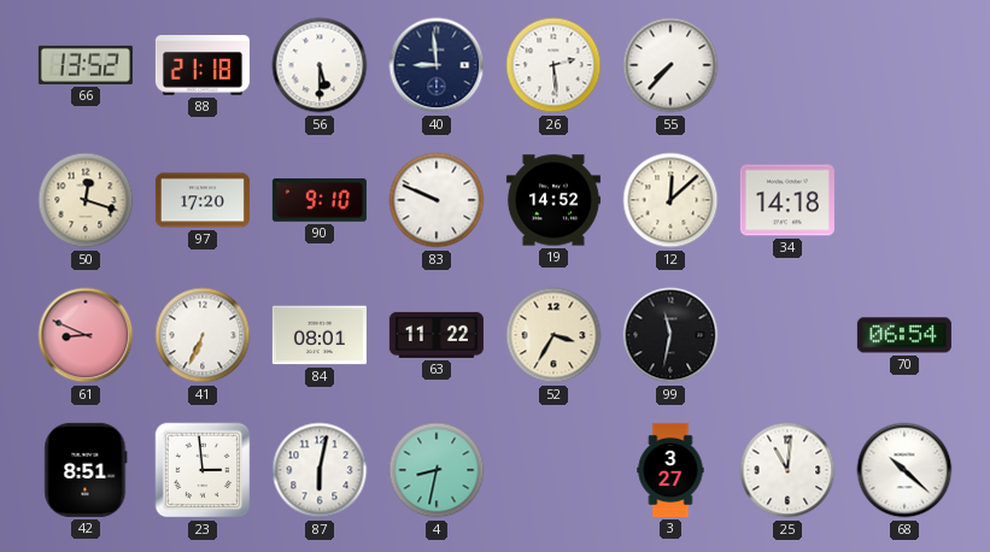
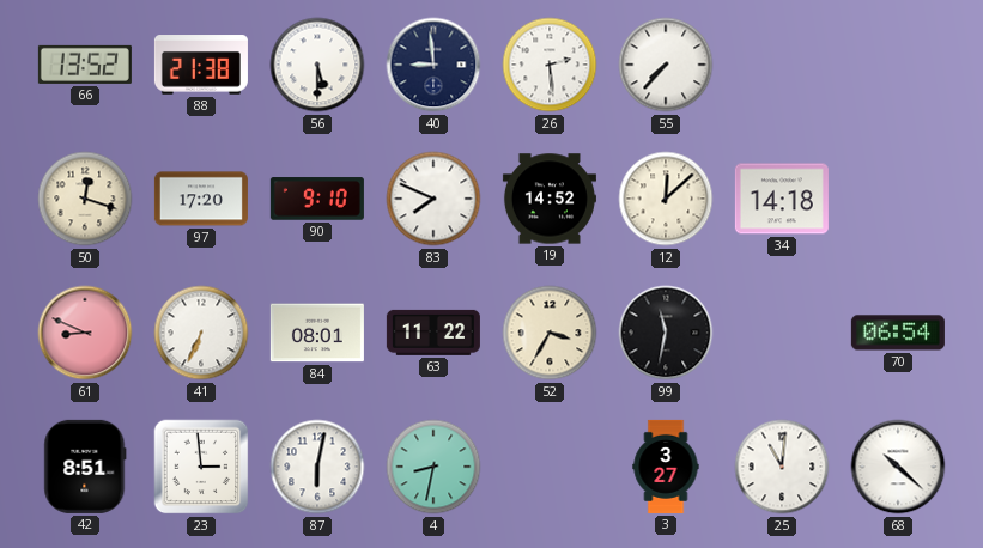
88: 21:18 -> 21:38 (201, 65)
83: 9:49 -> 7:49 (433, 199)
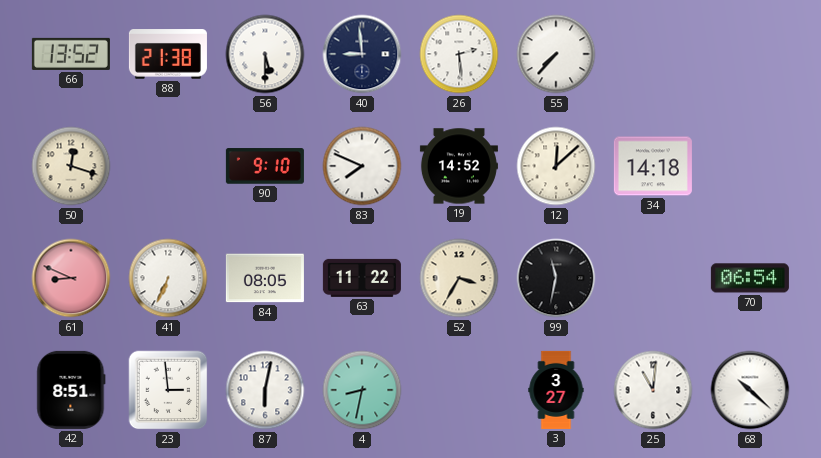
97: 17:20 -> none (201, 199)
84: 08:01 -> 08:05 (265, 278)
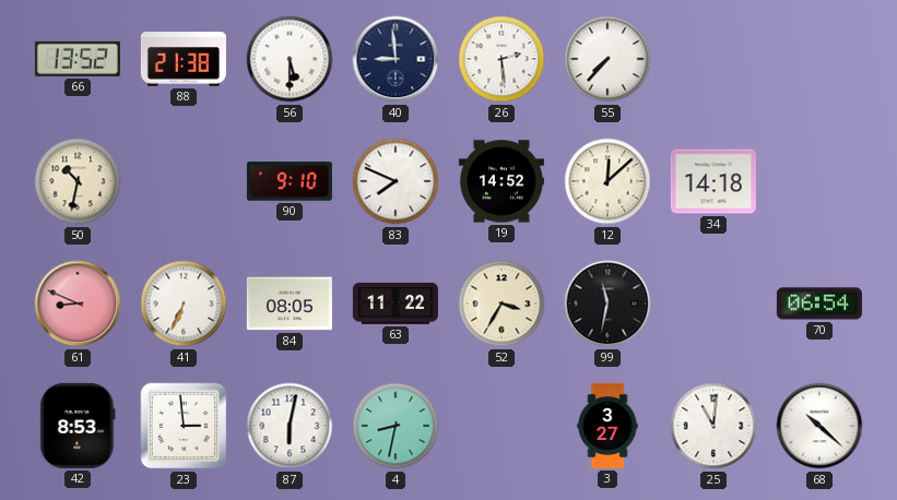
50: 12:18 -> 10:32 (78, 181)
42: 8:51 -> 8:53 (78, 426)
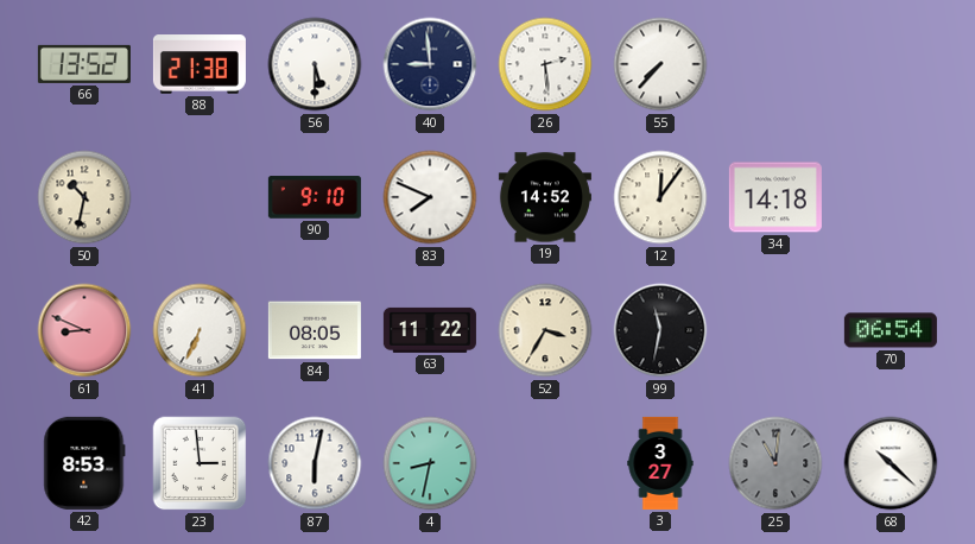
12: 12:08 -> 12:06 (660, 197)
25 dial: white -> grey (775, 463)
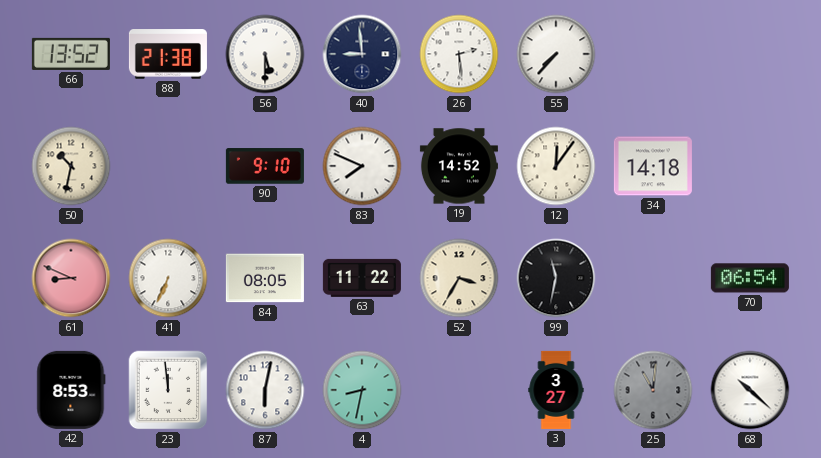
23: 2:59 -> 11:59 (168, 390)
